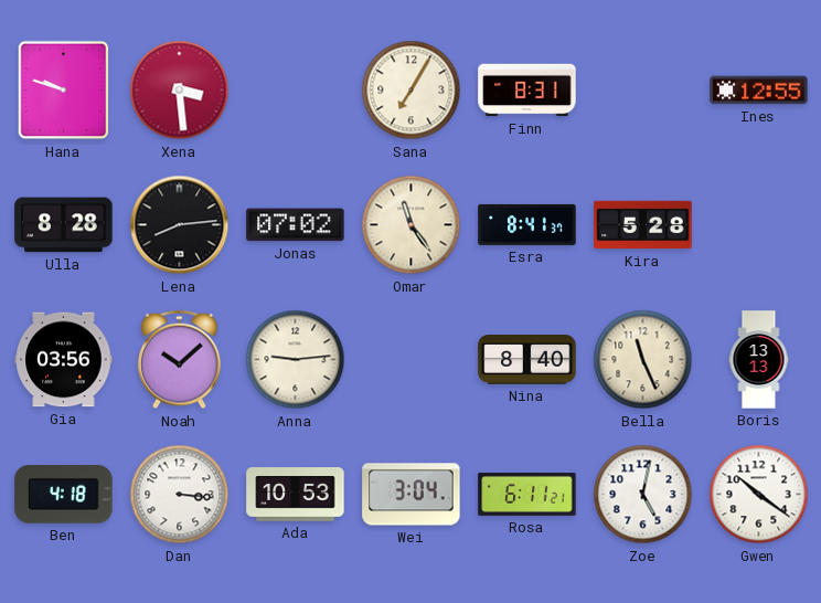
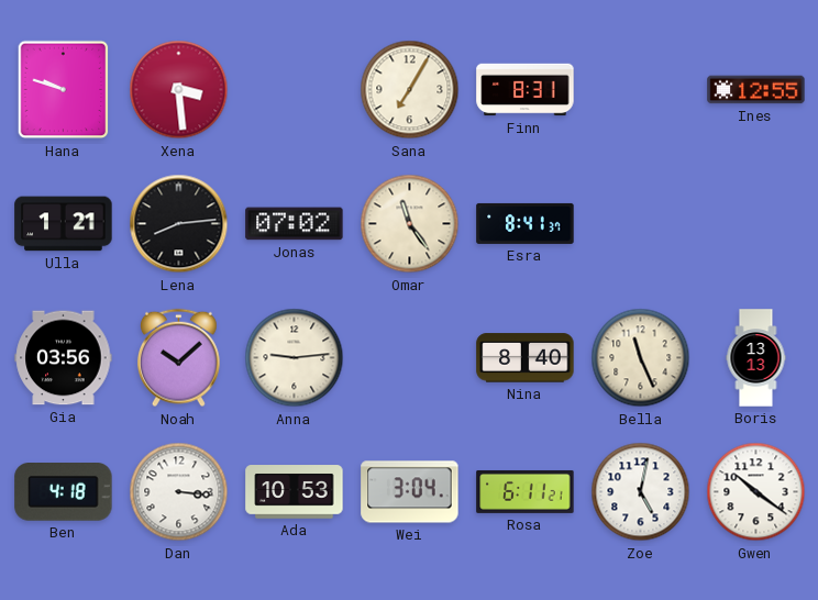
Ulla: 8:28 -> 1:21 (64, 224)
Kira: 5:28 -> none (643, 225)
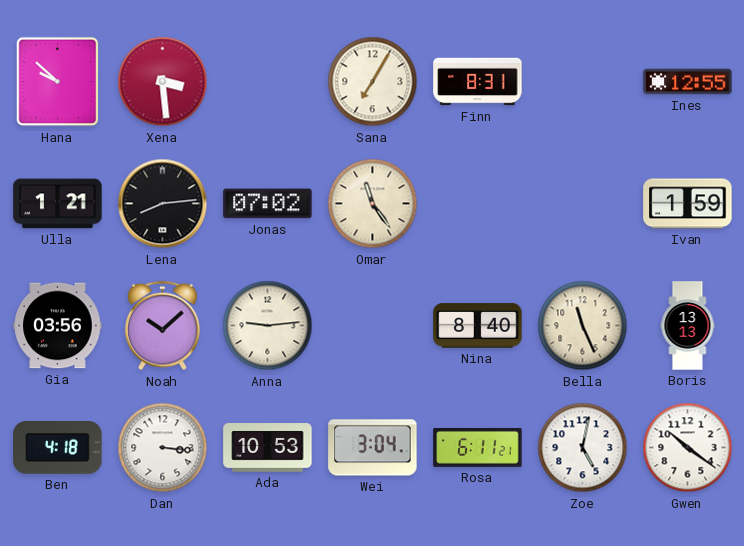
Hana: 9:48 -> 9:52 (58, 82)
Esra: 8:41 -> none (526, 223)
Ivan: none -> 1:59 (688, 204)
